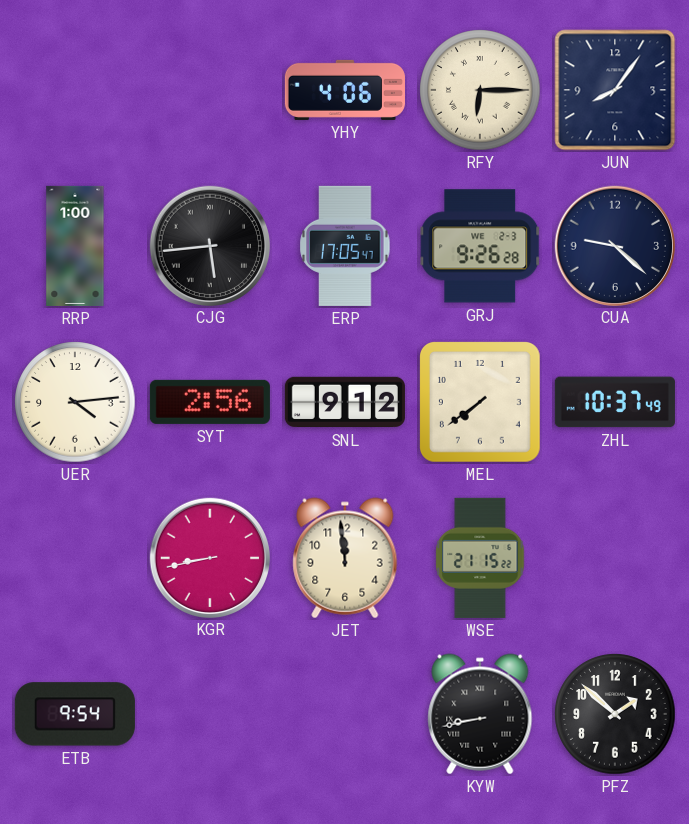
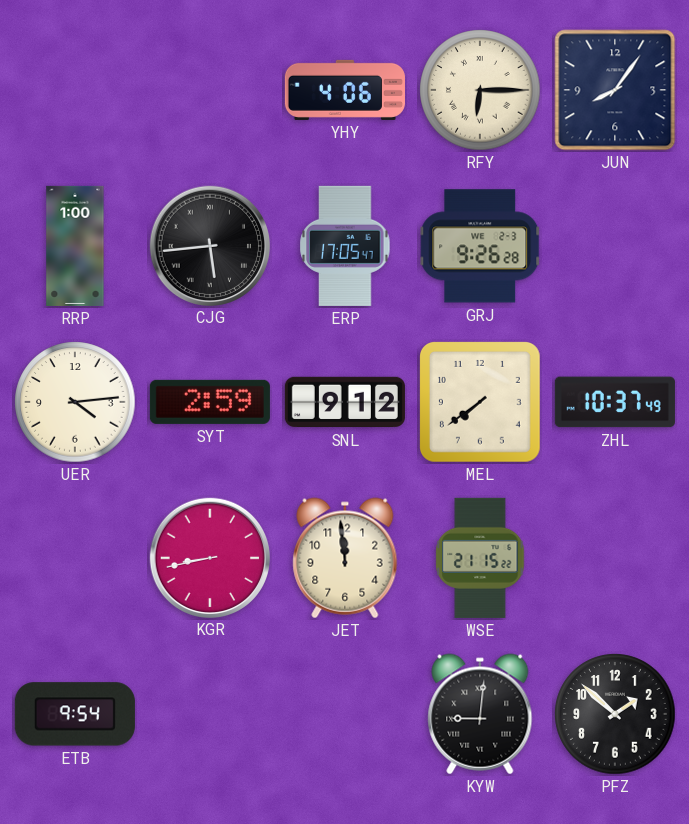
CUA: 9:22 -> none (614, 245)
SYT: 2:56 -> 2:59 (210, 402)
KYW: 8:43 -> 9:01 (480, 714)
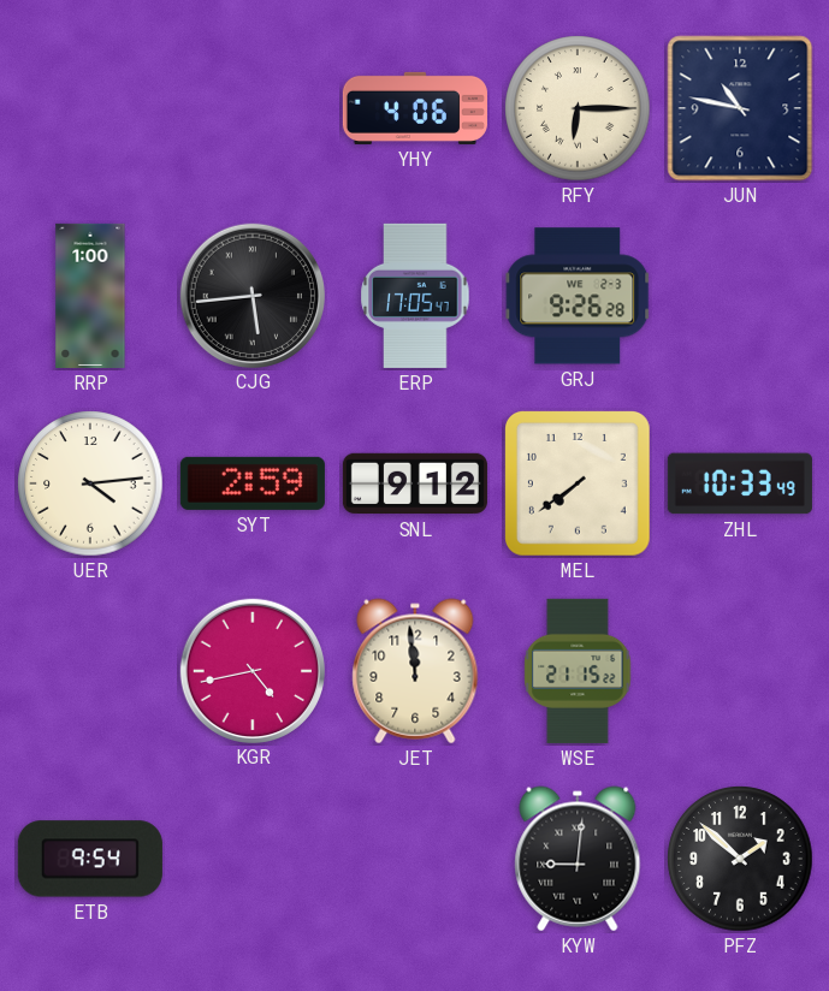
JUN: 8:06 -> 10:47 (740, 108)
ZHL: 10:37 -> 10:33 (740, 483)
KGR: 8:43 -> 4:43 (251, 670)
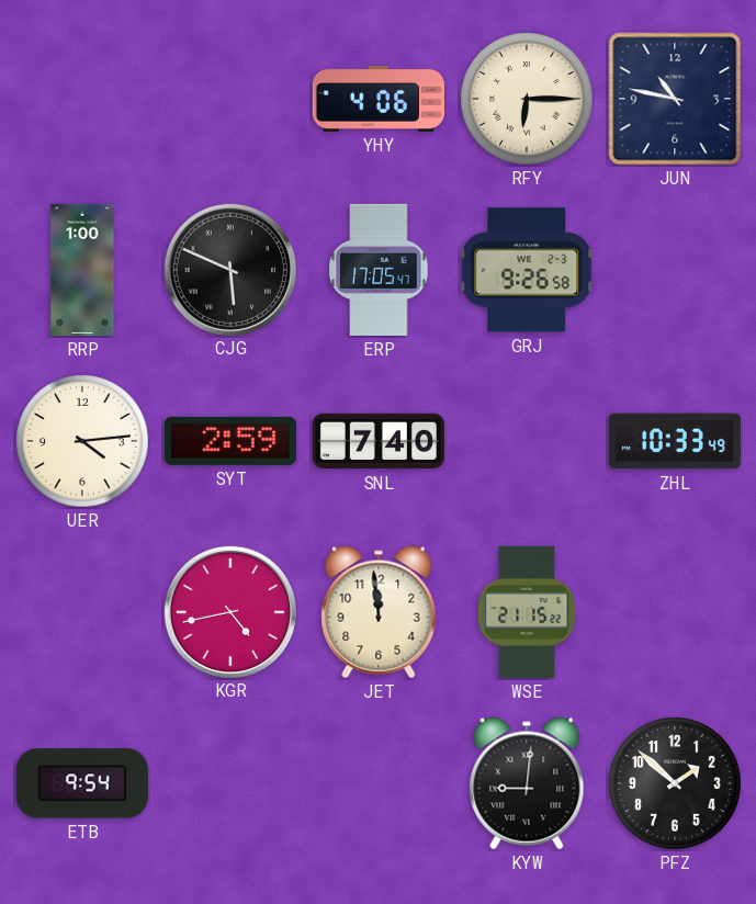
CJG: 5:44 -> 5:49 (229, 269)
GRJ: 9:26:28 -> 9:26:58 (527, 270)
SNL: 9:12 -> 7:40 (379, 441)
MEL: 7:39 -> none (578, 483)
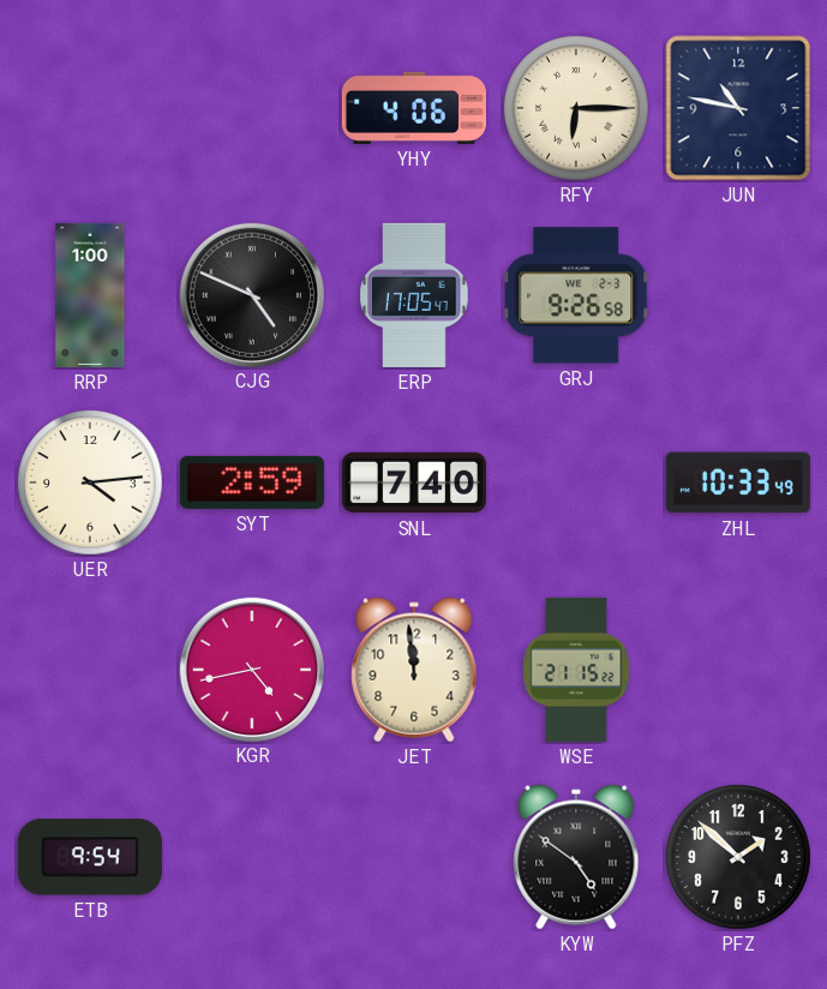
CJG: 5:49 -> 4:49 (251, 294)
KYW: 9:01 -> 4:51 (576, 857)
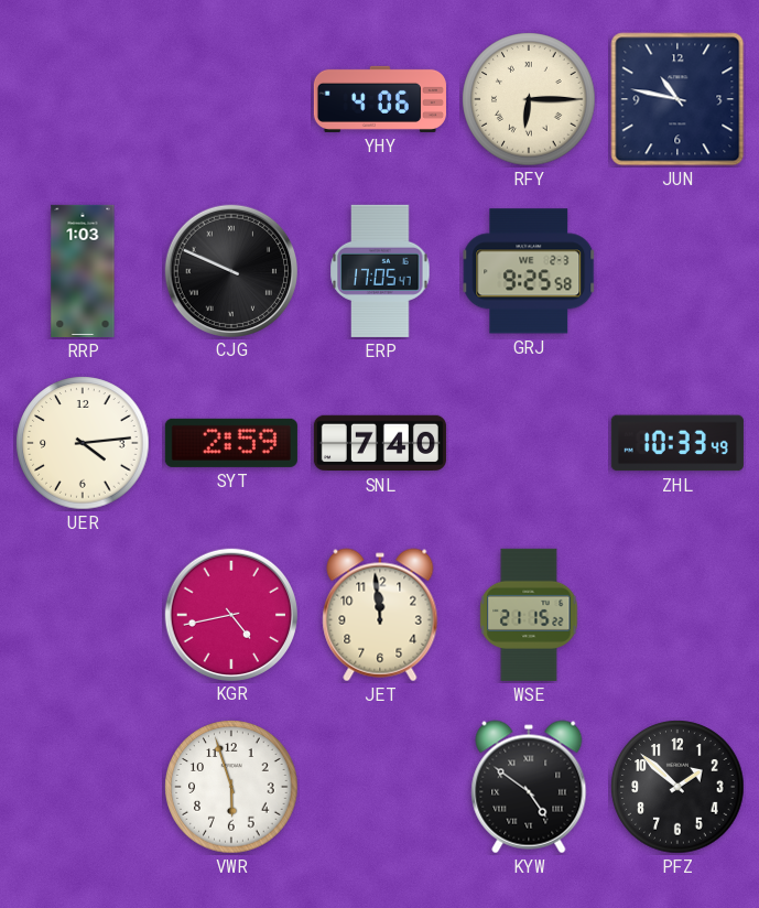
RRP: 1:00 -> 1:03 (83, 271)
CJG: 4:49 -> 9:49 (230, 270)
GRJ: 9:26 -> 9:25 (529, 271)
ETB: 9:54 -> none (90, 857)
VWR: none -> 5:57 (231, 787)
